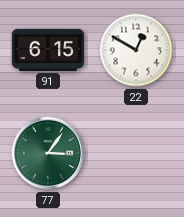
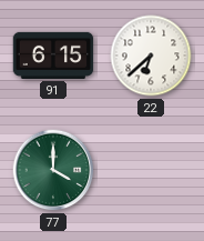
22: 12:50 -> 6:38 (151, 56)
77: 3:06 -> 4:00 (53, 170)
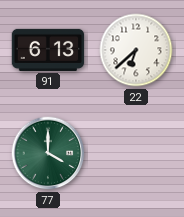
91: 6:15 -> 6:13 (48, 50)
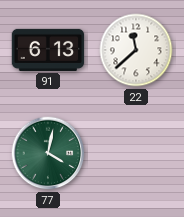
22: 6:38 -> 11:38 (136, 50)
77: 4:00 -> 4:02 (48, 153)
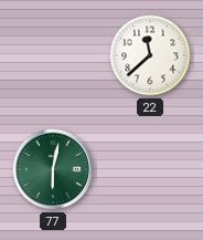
91: 6:13 -> none (48, 50)
77: 4:02 -> 6:02 (53, 169)
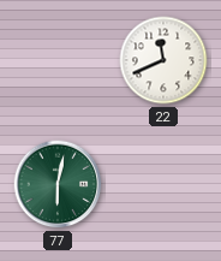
22: 11:38 -> 11:41 (163, 60)
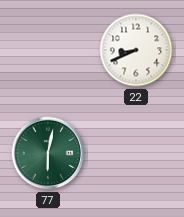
22: 11:41 -> 8:41 (136, 50)
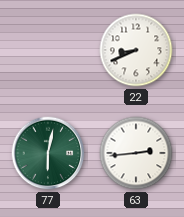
63: none -> 2:44 (136, 153)
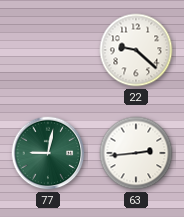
22: 8:41 -> 9:22 (136, 50)
77: 6:02 -> 9:02 (48, 153)
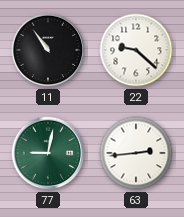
11: none -> 10:54 (48, 50)
